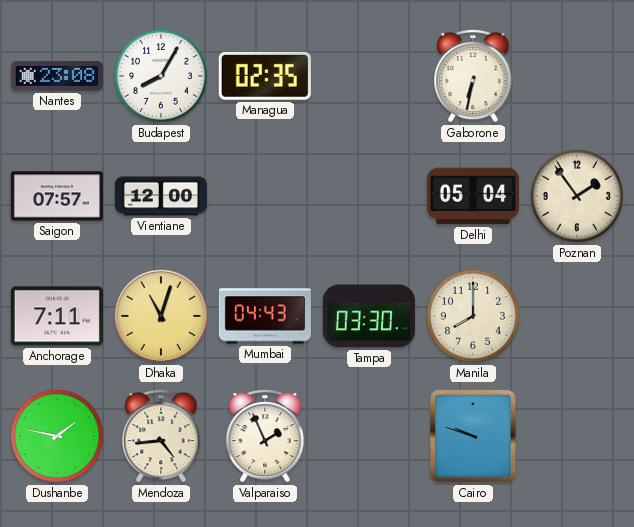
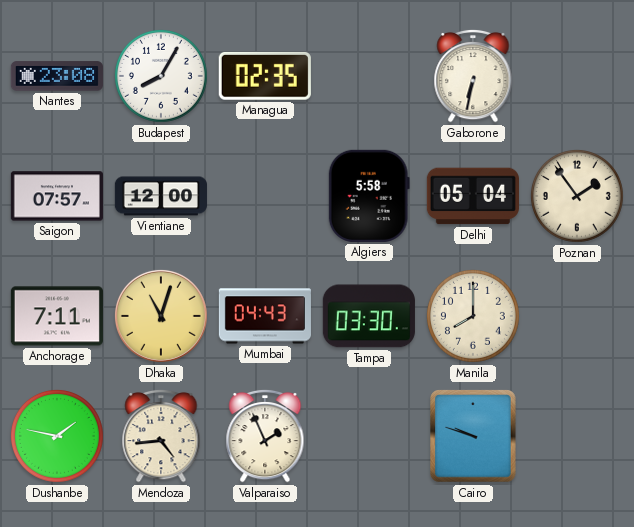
Algiers: none -> 5:58 (369, 196)
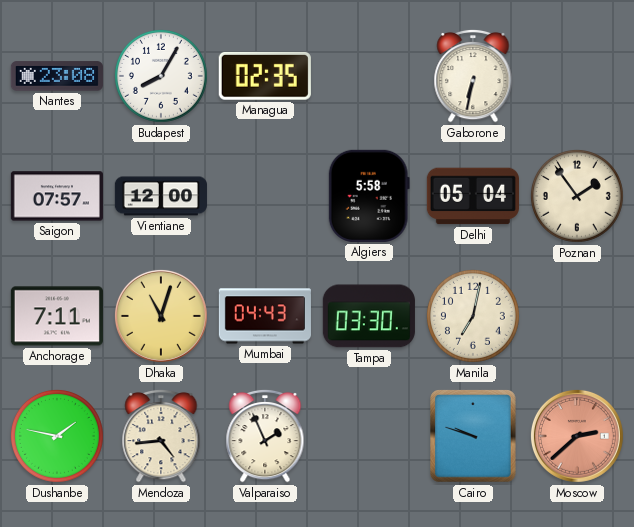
Manila: 8:00 -> 7:02 (473, 316)
Moscow: none -> 2:38 (577, 436)
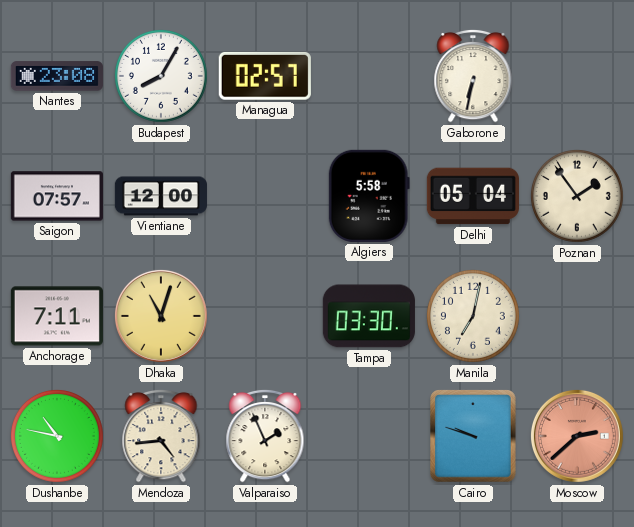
Managua: 02:35 -> 02:57 (265, 76)
Mumbai: 04:43 -> none (265, 316)
Dushanbe: 1:47 -> 10:47 (57, 436)
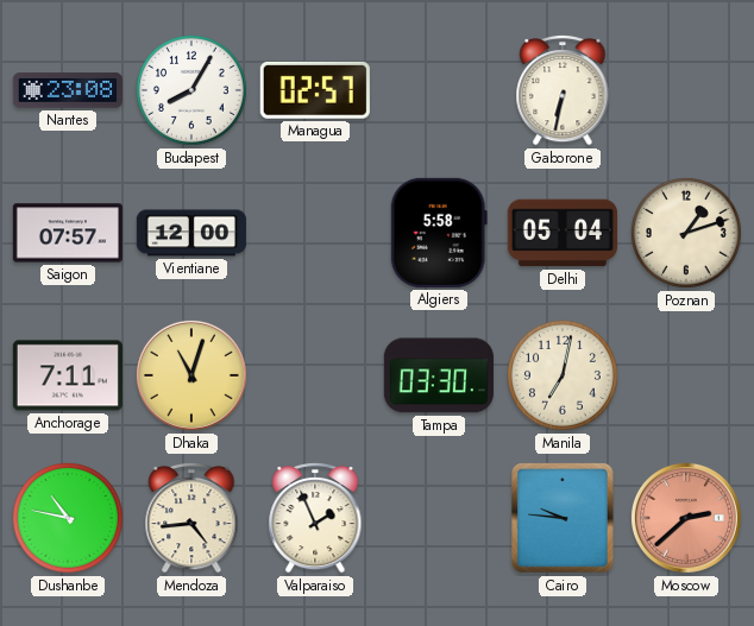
Poznan: 1:54 -> 1:12 (686, 233)
Cairo: 9:48 -> 9:46 (563, 518)
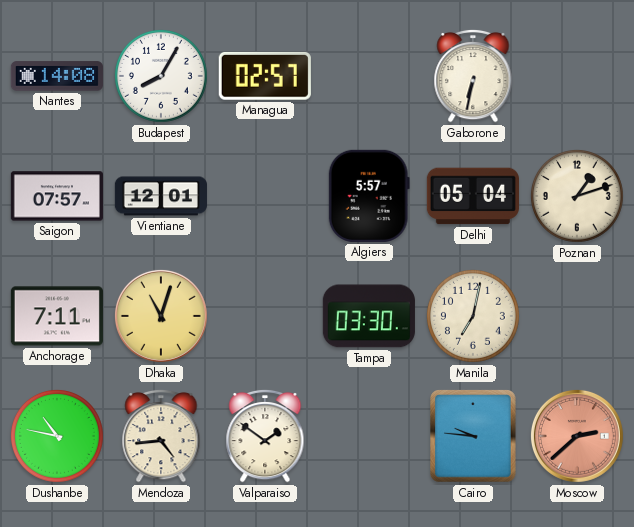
Nantes: 23:08 -> 14:08 (57, 76)
Vientiane: 12:00 -> 12:01 (161, 196)
Algiers: 5:58 -> 5:57 (369, 196)
Valparaiso: 1:56 -> 1:51 (265, 436)
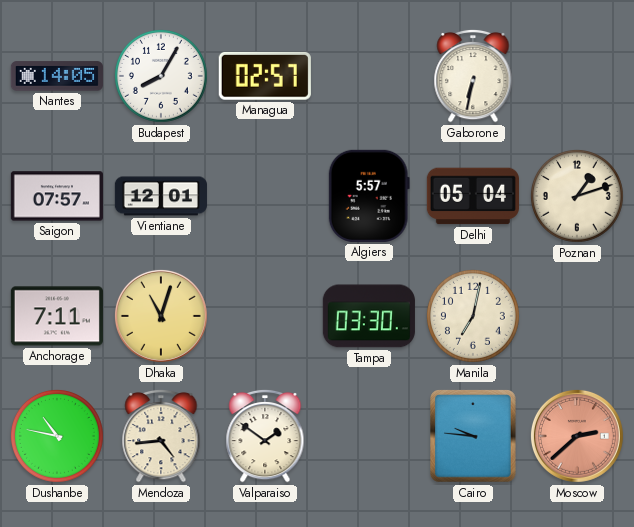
Nantes: 14:08 -> 14:05 (57, 76)
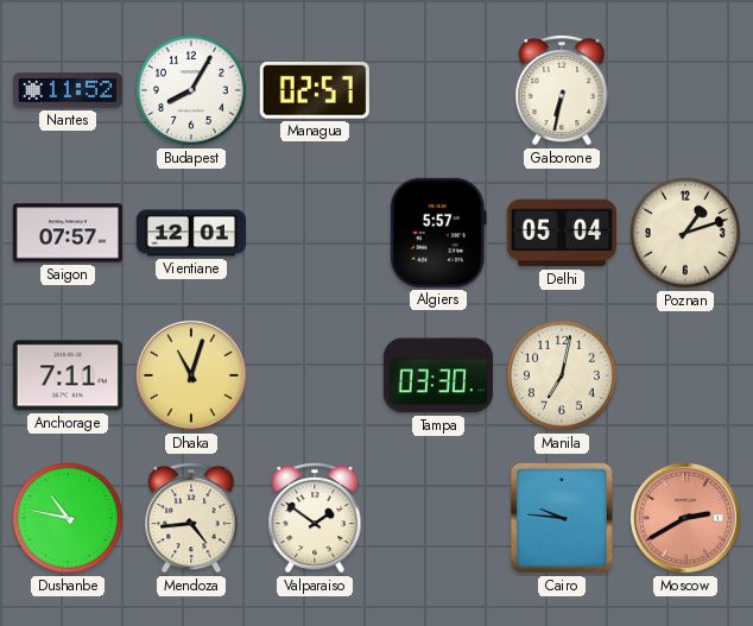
Nantes: 14:05 -> 11:52 (68, 90)
Moscow: 2:38 -> 2:40 (685, 518)
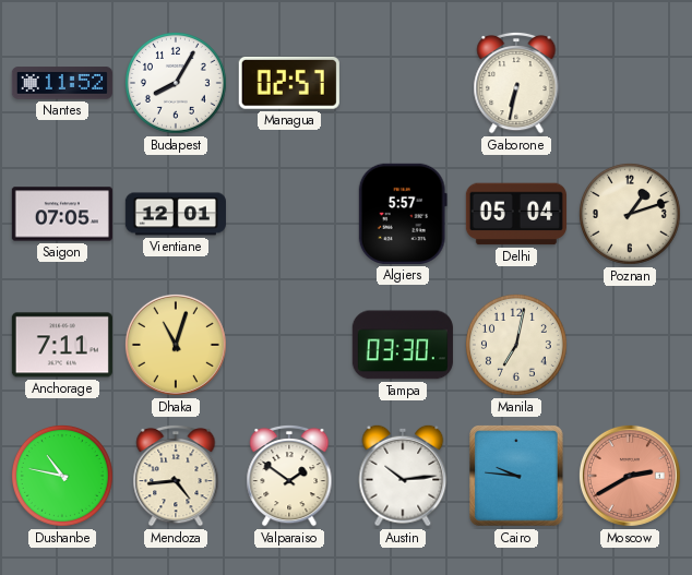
Saigon: 07:57 -> 07:05 (62, 214)
Austin: none -> 10:14 (403, 476)
